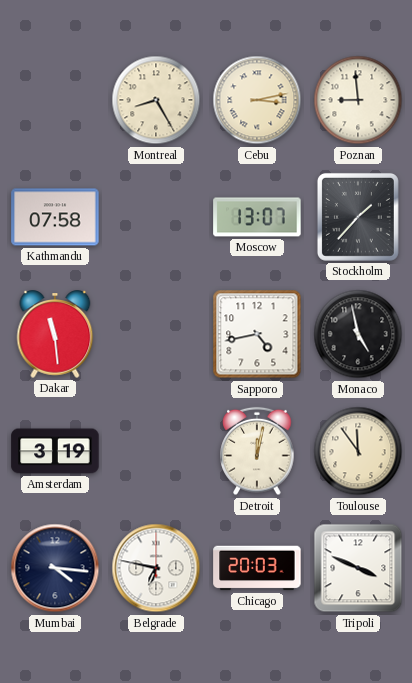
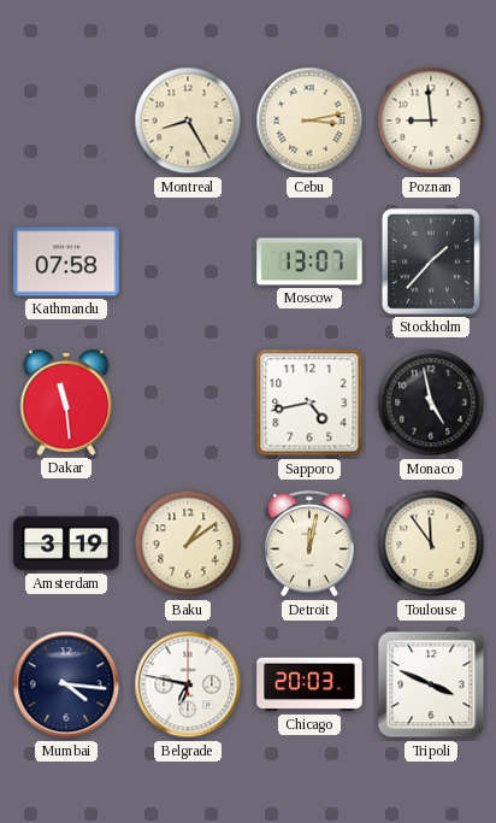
Baku: none -> 1:09 (188, 543)
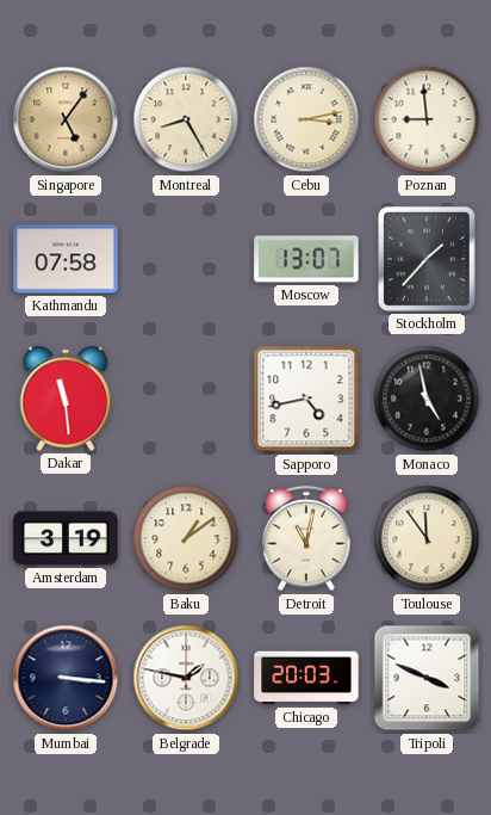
Singapore: none -> 5:06 (66, 119)
Detroit: 12:02 -> 11:02 (306, 538)
Mumbai: 4:16 -> 3:16 (66, 678)
Belgrade: 6:47 -> 1:47 (186, 678)
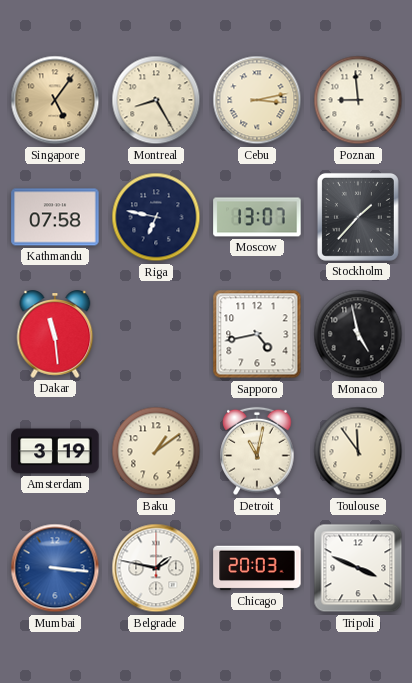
Riga: none -> 6:47 (156, 217)
Mumbai dial: navy -> blue (55, 568)
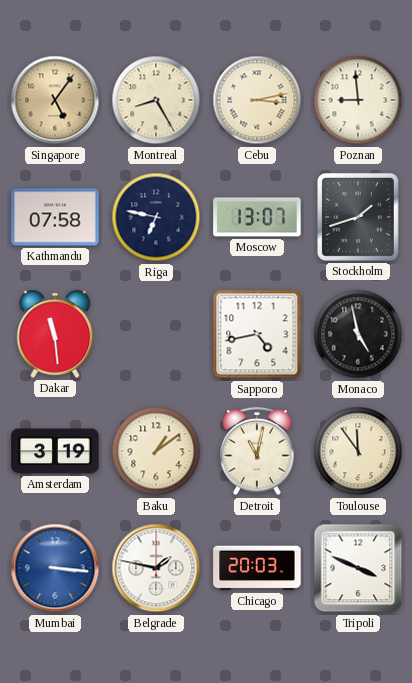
Stockholm: 1:37 -> 1:42 (358, 217)
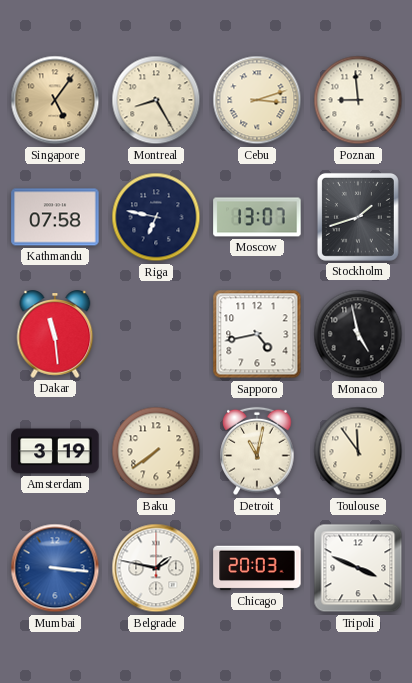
Cebu: 3:13 -> 3:12 (257, 100)
Baku: 1:09 -> 7:39 (156, 451)
